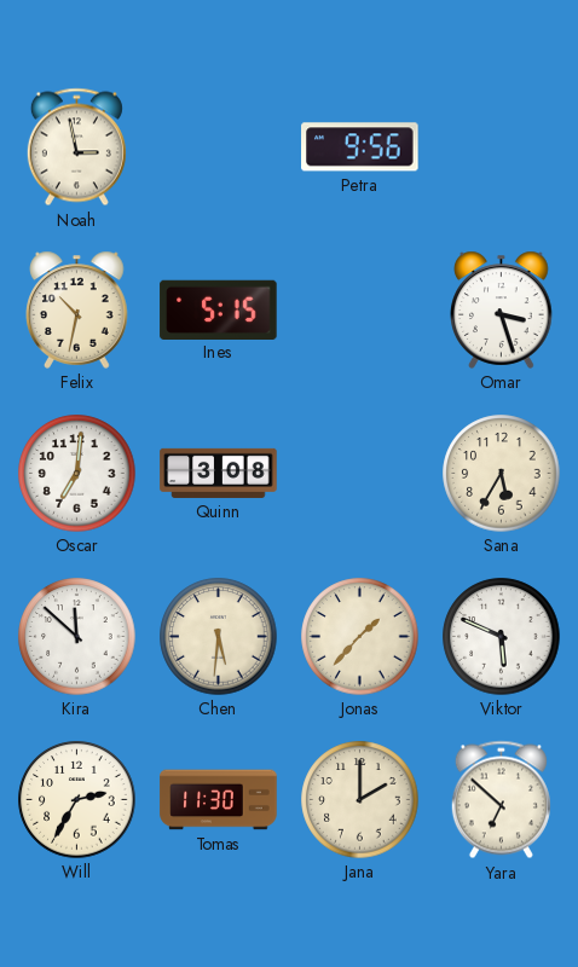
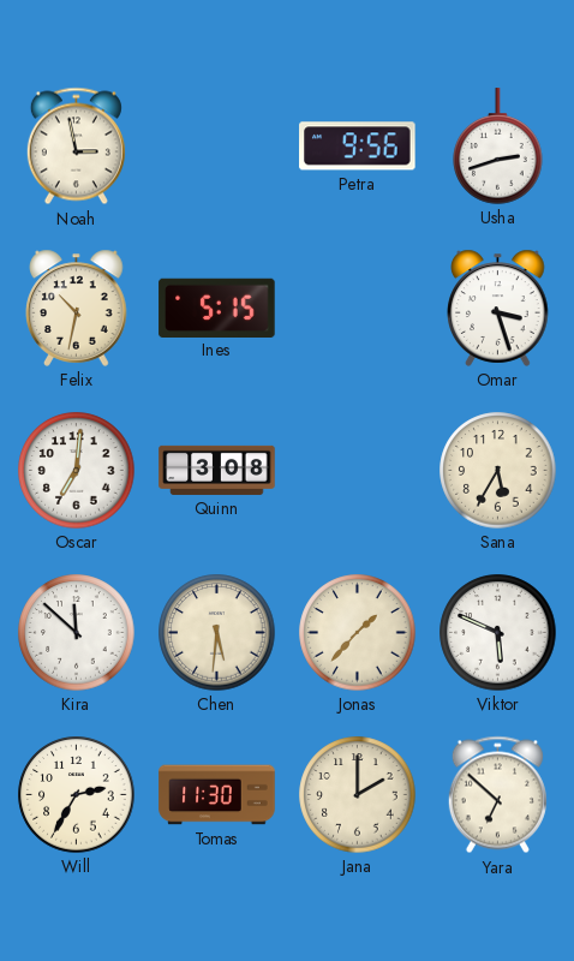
Usha: none -> 2:42 (498, 147)
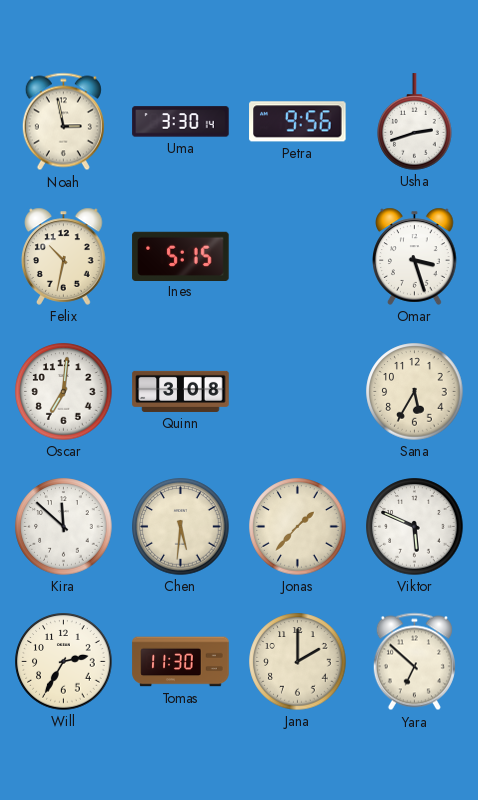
Uma: none -> 3:30 (181, 122)
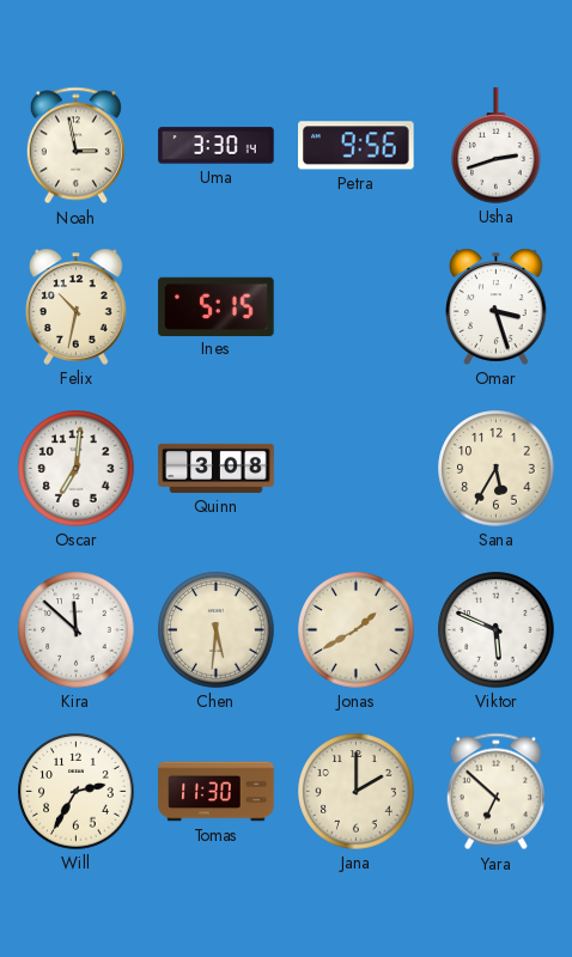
Jonas: 1:37 -> 1:40 (357, 630)
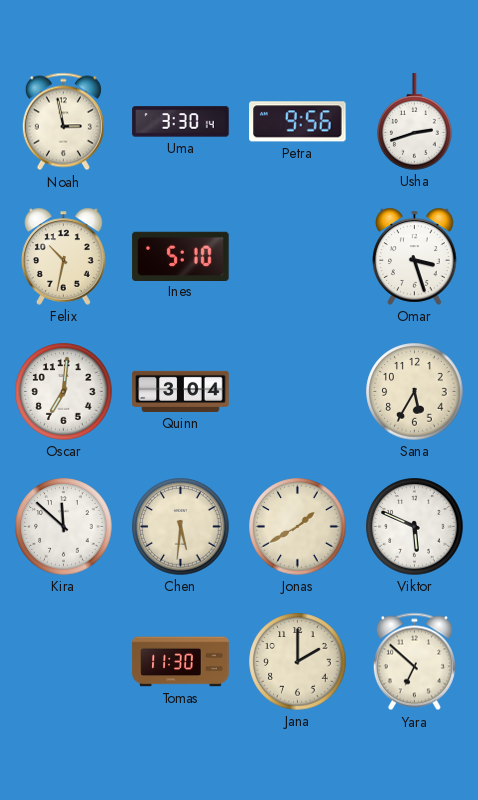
Ines: 5:15 -> 5:10 (181, 256)
Quinn: 3:08 -> 3:04 (181, 391)
Will: 2:35 -> none (77, 792)
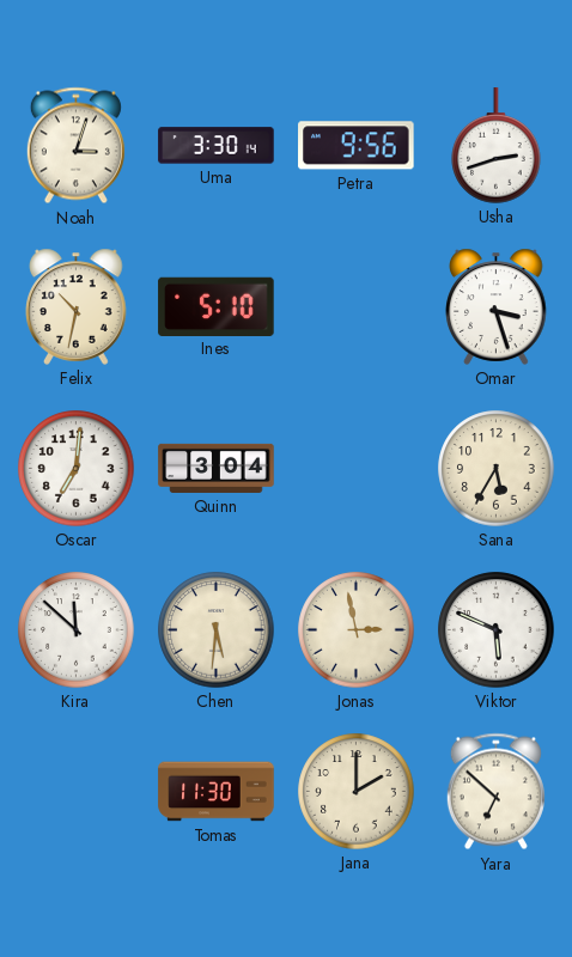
Noah: 2:58 -> 3:03 (75, 146)
Jonas: 1:40 -> 2:58 (357, 630)
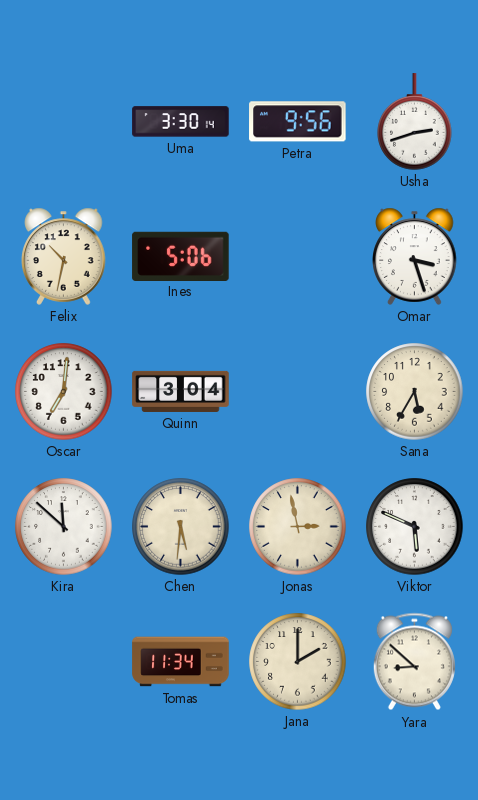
Noah: 3:03 -> none (75, 146)
Ines: 5:10 -> 5:06 (181, 256)
Tomas: 11:30 -> 11:34 (181, 662)
Yara: 6:52 -> 8:52 (414, 662)
